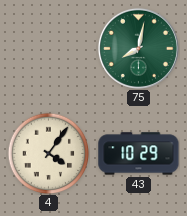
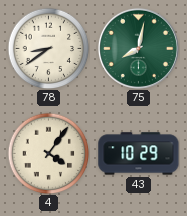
78: none -> 8:39 (48, 48)
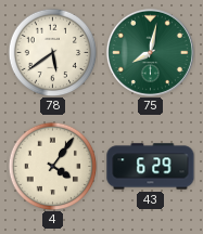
78: 8:39 -> 5:39 (52, 52)
43: 10:29 -> 6:29 (151, 167)
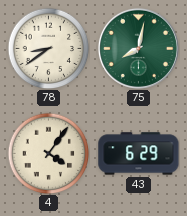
78: 5:39 -> 8:39 (48, 48)
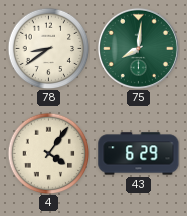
75: 8:02 -> 8:01 (138, 48)
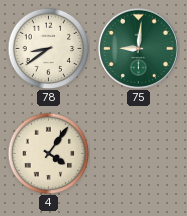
75: 8:01 -> 9:01 (138, 48)
43: 6:29 -> none (139, 154)
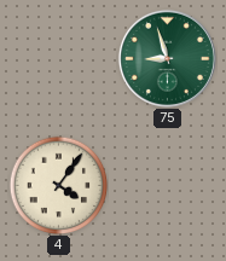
78: 8:39 -> none (48, 48)
75: 9:01 -> 8:57 (167, 58)
